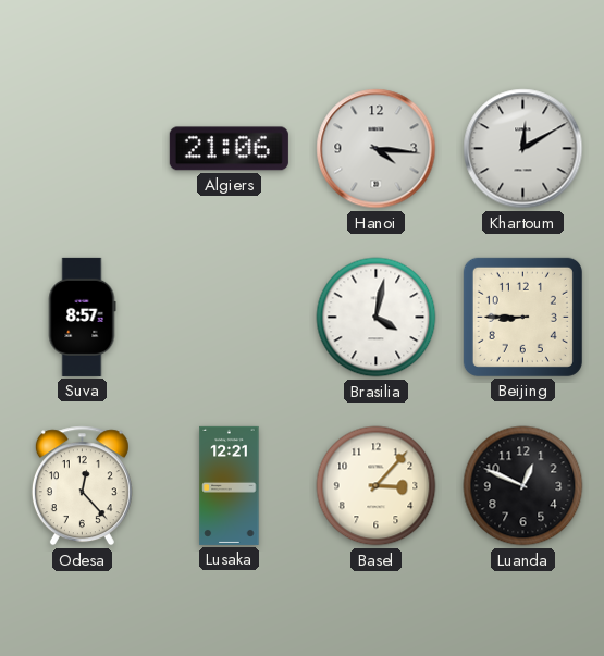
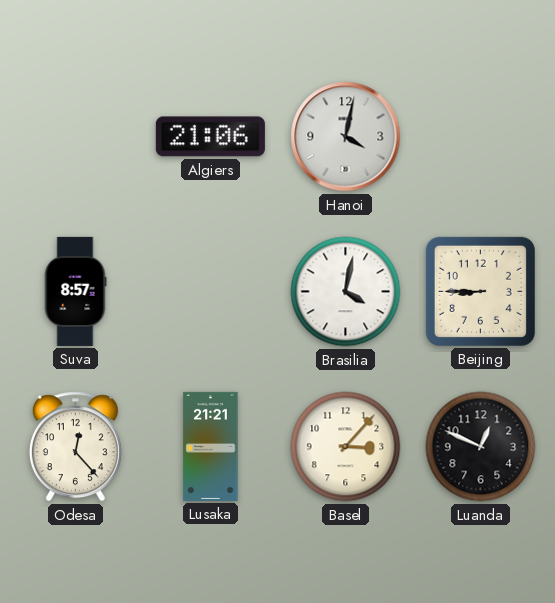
Hanoi: 4:16 -> 4:02 (346, 137)
Khartoum: 12:10 -> none (523, 149)
Lusaka: 12:21 -> 21:21 (211, 446)
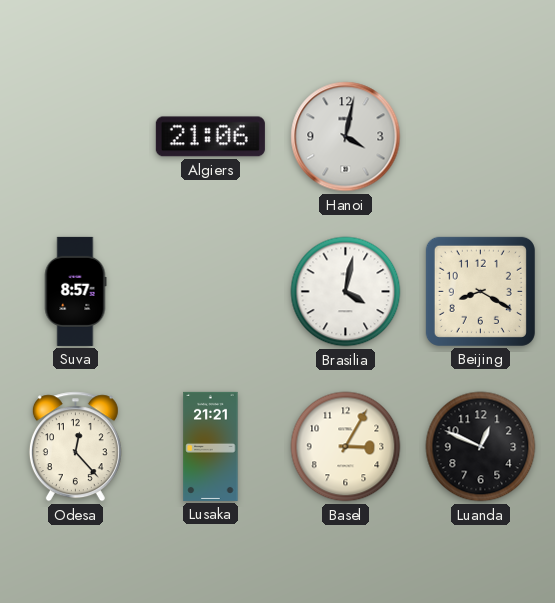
Beijing: 8:45 -> 8:20 (480, 291)
Basel: 3:07 -> 3:05 (346, 447)
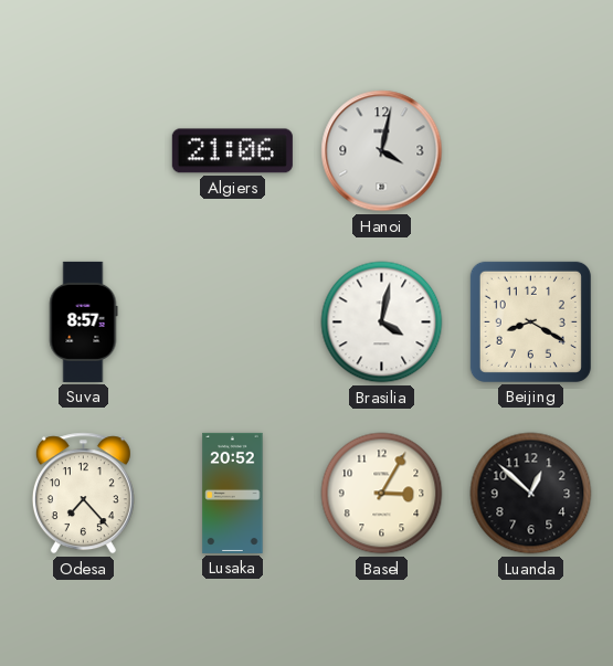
Odesa: 12:23 -> 7:23 (83, 494)
Lusaka: 21:21 -> 20:52 (233, 493)
Luanda: 12:49 -> 12:52 (531, 494)
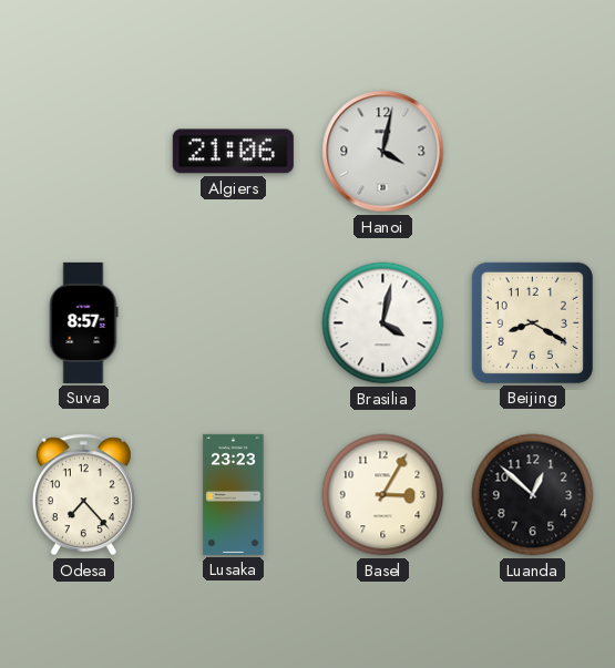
Lusaka: 20:52 -> 23:23 (234, 494)
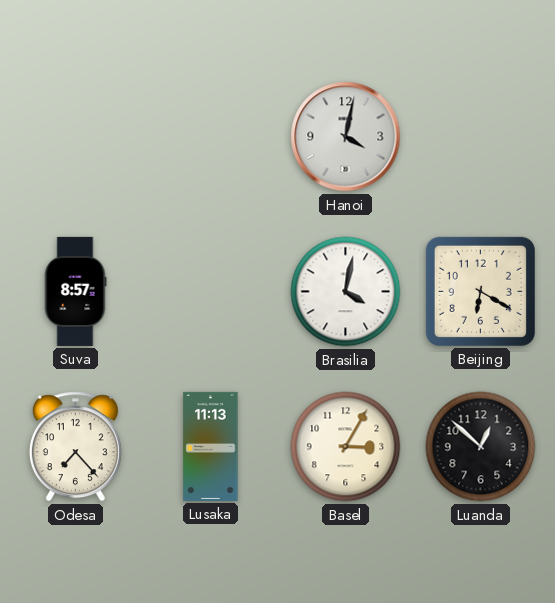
Algiers: 21:06 -> none (233, 152)
Beijing: 8:20 -> 6:20 (480, 291)
Lusaka: 23:23 -> 11:13 (211, 446)
